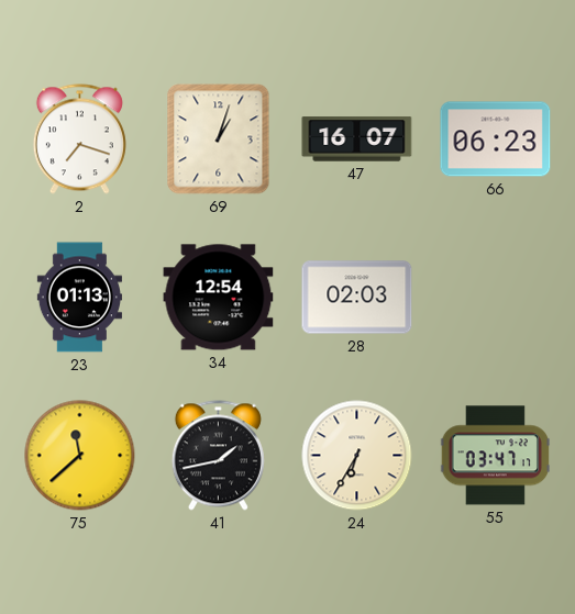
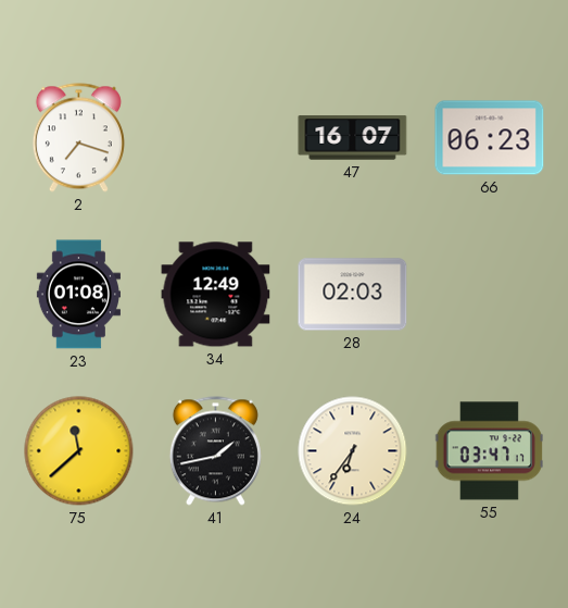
69: 1:03 -> none (219, 139)
23: 01:13 -> 01:08 (78, 295)
34: 12:54 -> 12:49 (216, 295)
24: 6:35 -> 6:36 (353, 451)
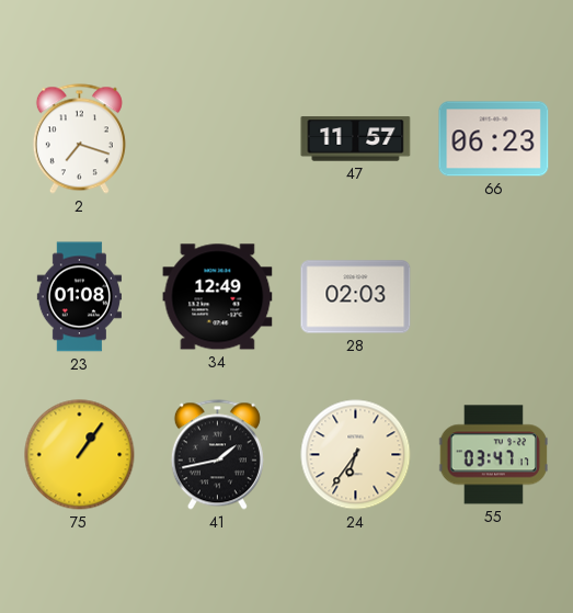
47: 16:07 -> 11:57 (356, 139)
75: 11:38 -> 1:06 (80, 455)
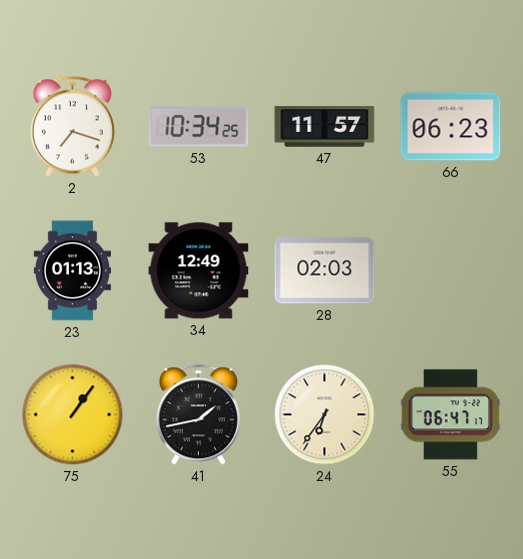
53: none -> 10:34 (199, 126)
23: 01:08 -> 01:13 (72, 271)
55: 03:47 -> 06:47 (450, 415)
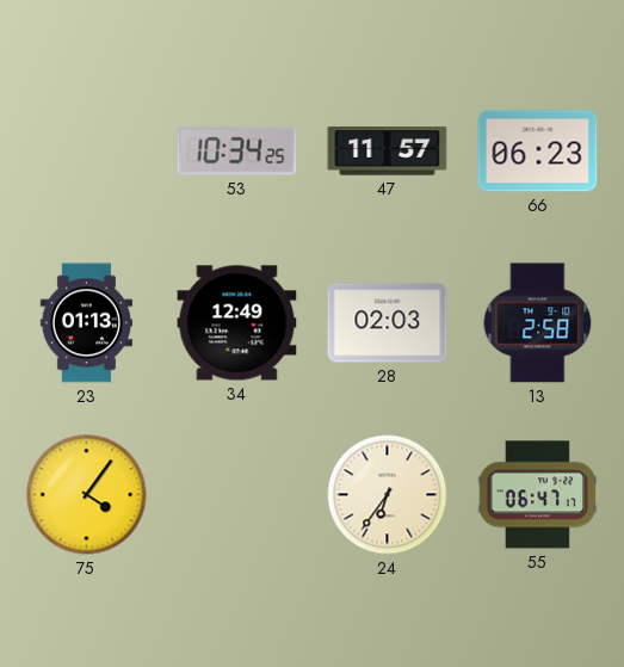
2: 7:18 -> none (72, 127)
13: none -> 2:58 (538, 323)
75: 1:06 -> 4:06 (87, 495)
41: 1:43 -> none (198, 415)
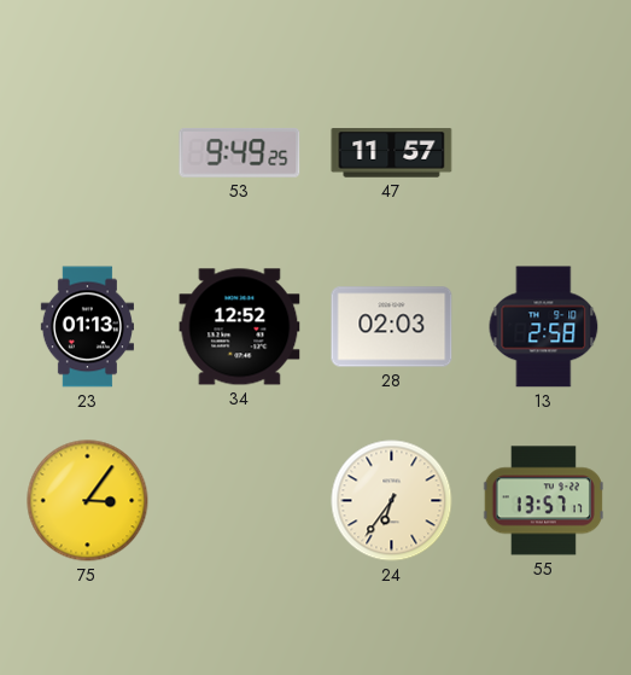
53: 10:34 -> 9:49 (240, 152)
66: 06:23 -> none (538, 152)
34: 12:49 -> 12:52 (240, 327)
75: 4:06 -> 3:06 (88, 501)
55: 06:47 -> 13:57 (543, 501)
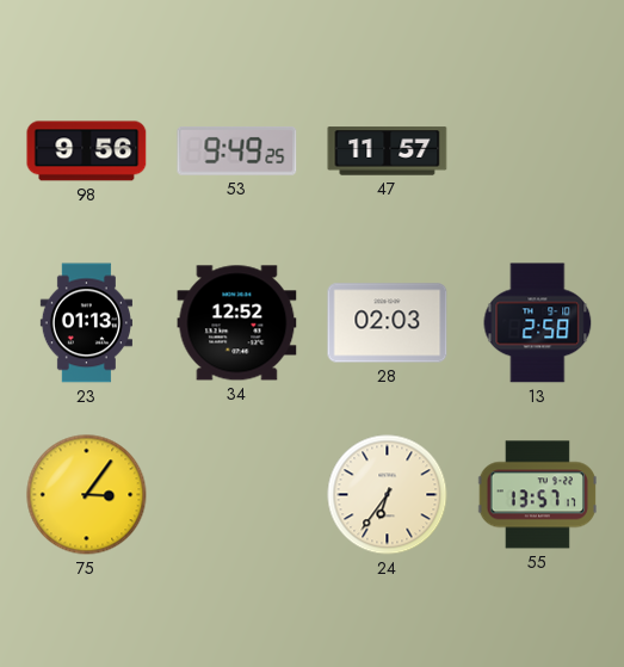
98: none -> 9:56 (87, 152)
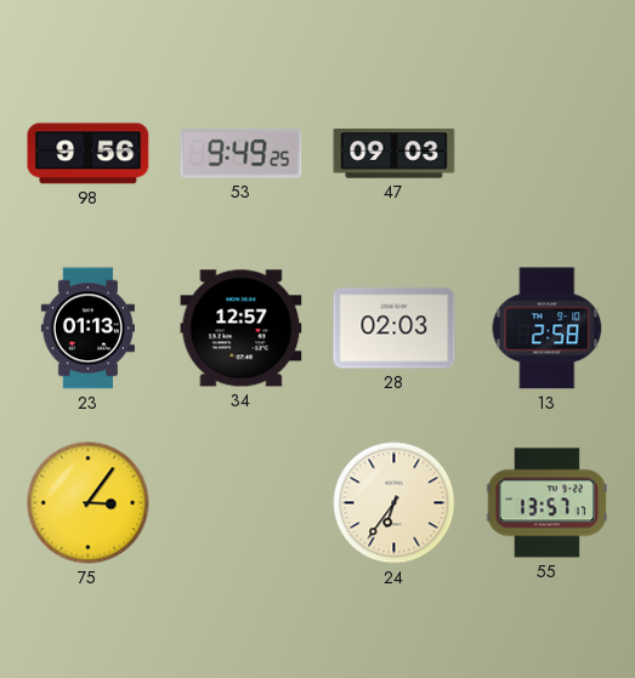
47: 11:57 -> 09:03 (395, 154)
34: 12:52 -> 12:57 (242, 329)
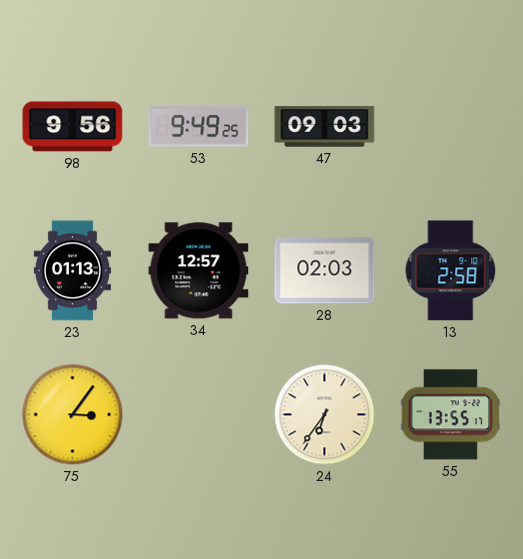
55: 13:57 -> 13:55 (450, 415)
